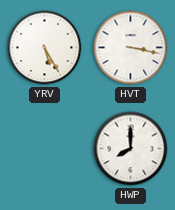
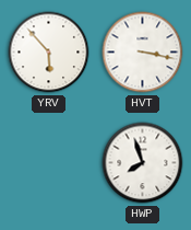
YRV: 5:25 -> 5:53 (49, 53)
HWP: 8:00 -> 7:57 (143, 163)
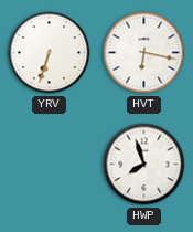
YRV: 5:53 -> 6:33 (50, 53)
HVT: 3:17 -> 6:17 (144, 53)
